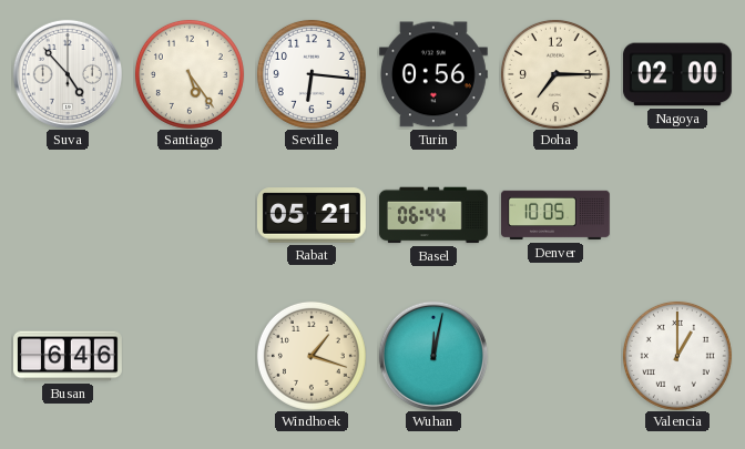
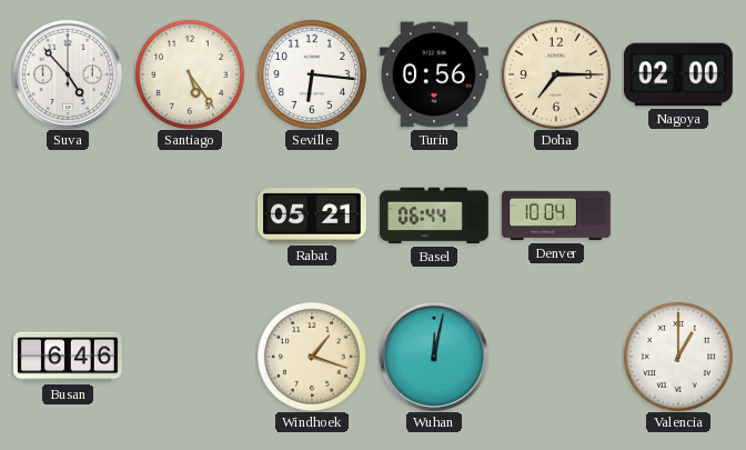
Denver: 10:05 -> 10:04 (557, 216)
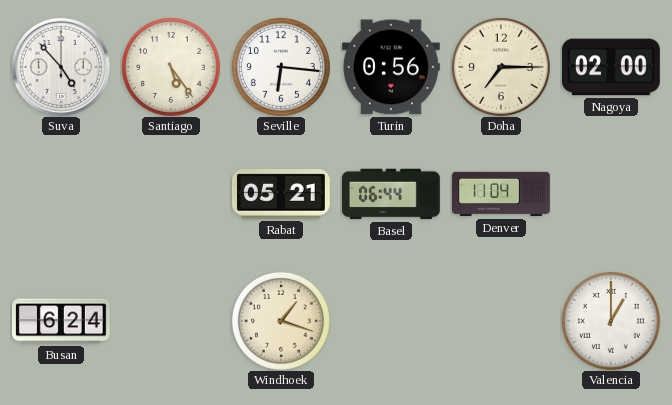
Denver: 10:04 -> 11:04 (502, 194)
Busan: 6:46 -> 6:24 (62, 321)
Wuhan: 12:02 -> none (434, 357)
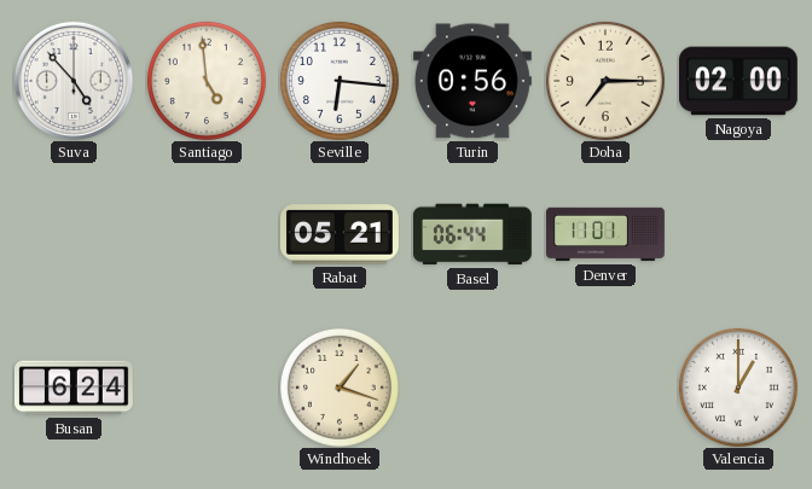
Santiago: 5:24 -> 4:59 (207, 81)
Denver: 11:04 -> 11:01 (607, 234)
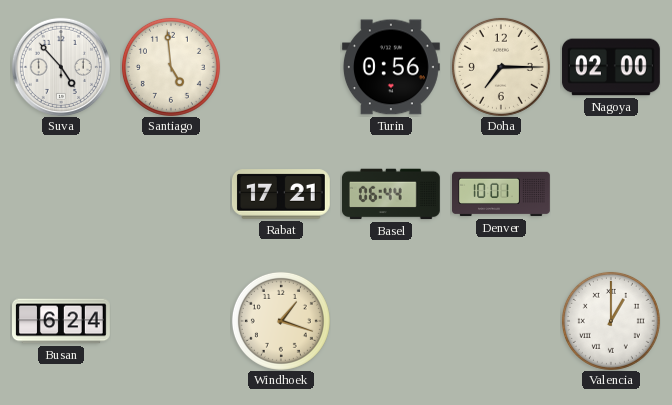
Seville: 6:16 -> none (340, 81)
Rabat: 05:21 -> 17:21 (281, 194)
Denver: 11:01 -> 10:01 (502, 194)
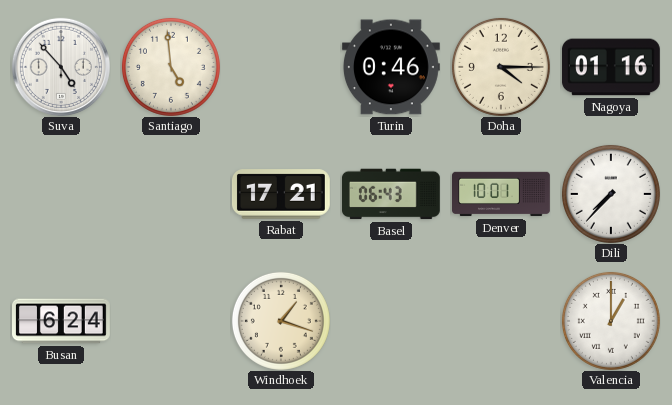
Turin: 0:56 -> 0:46 (391, 67)
Doha: 7:15 -> 4:15 (501, 67)
Nagoya: 02:00 -> 01:16 (611, 67)
Basel: 06:44 -> 06:43 (391, 194)
Dili: none -> 7:37 (611, 194)
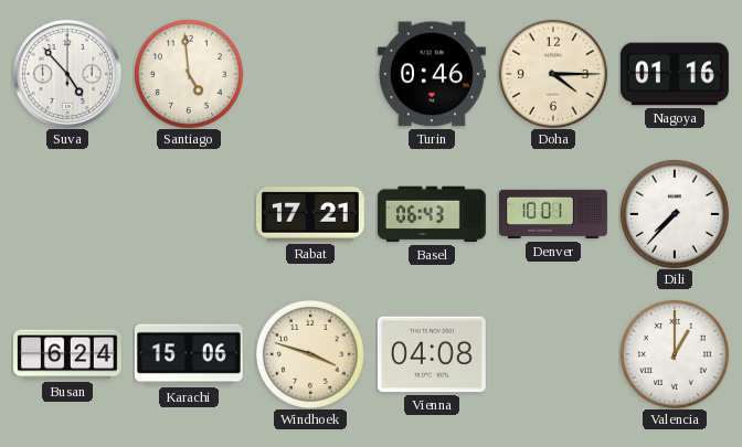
Karachi: none -> 15:06 (189, 354)
Windhoek: 1:18 -> 3:48 (310, 354)
Vienna: none -> 04:08 (432, 354)
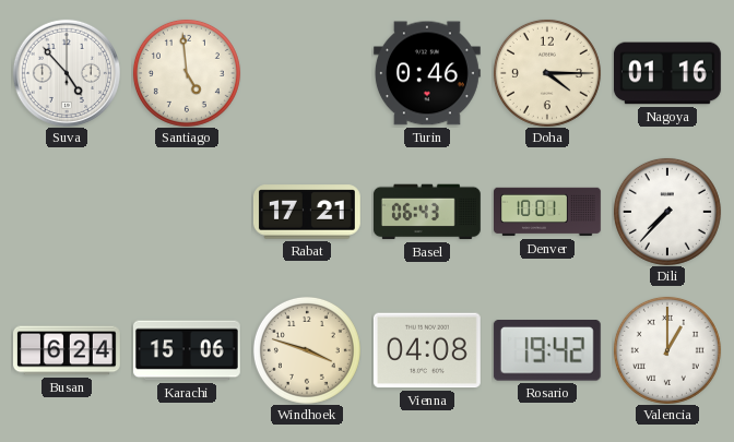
Rosario: none -> 19:42 (547, 350)
